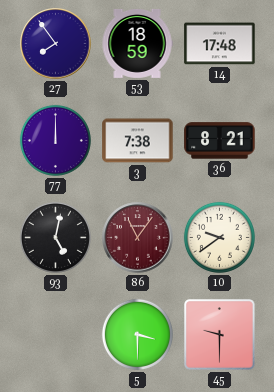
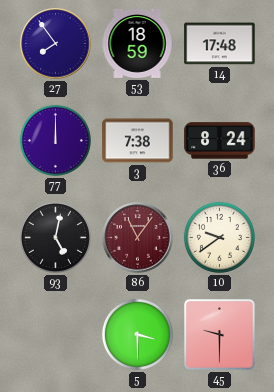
36: 8:21 -> 8:24 (220, 141)
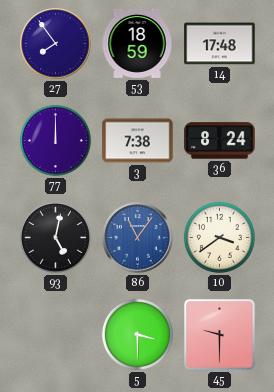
86 dial: burgundy -> blue (138, 238)
10: 9:39 -> 3:39 (219, 237)
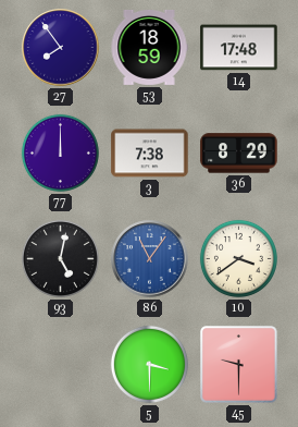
36: 8:24 -> 8:29 (239, 154)
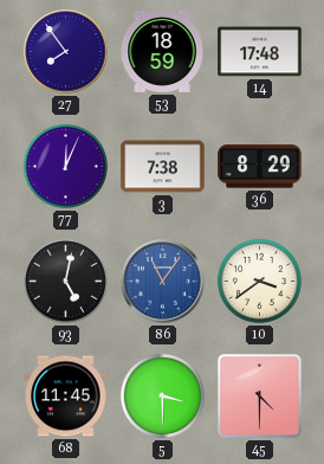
77: 12:00 -> 12:04 (65, 166)
68: none -> 11:45 (66, 397)
45: 9:30 -> 4:30 (260, 397)
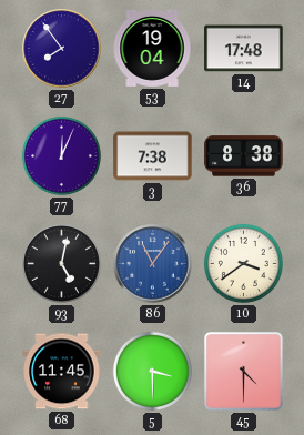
53: 18:59 -> 19:04 (152, 48)
36: 8:29 -> 8:38 (244, 156)
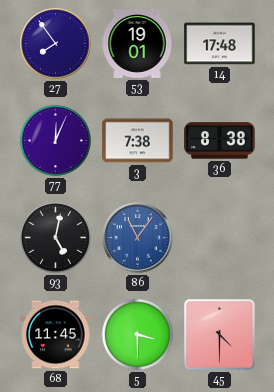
53: 19:04 -> 19:01 (137, 43)
10: 3:39 -> none (243, 263)
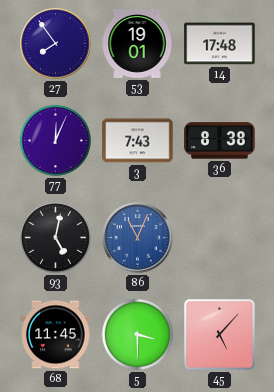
3: 7:38 -> 7:43 (138, 141)
86: 11:06 -> 11:04 (138, 238)
45: 4:30 -> 5:07 (220, 335)
